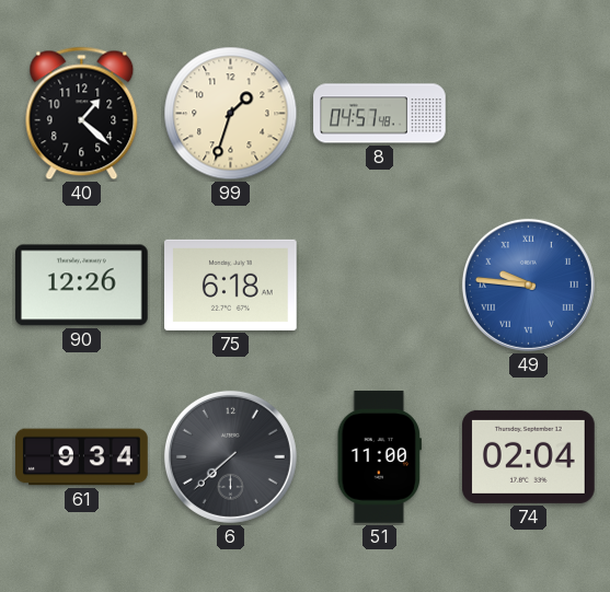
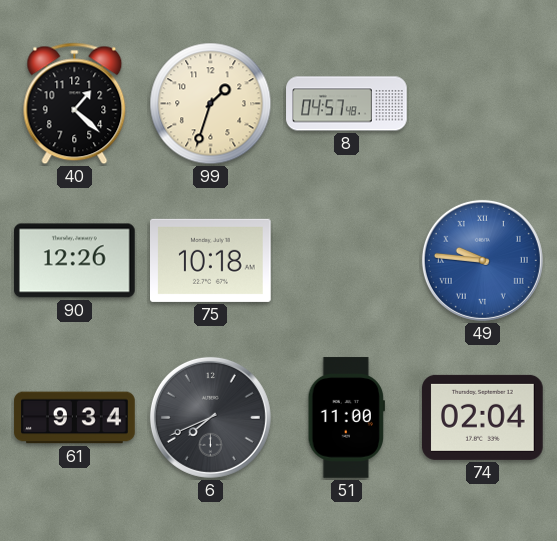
75: 6:18 -> 10:18 (211, 260)
6: 7:38 -> 7:41 (210, 417)
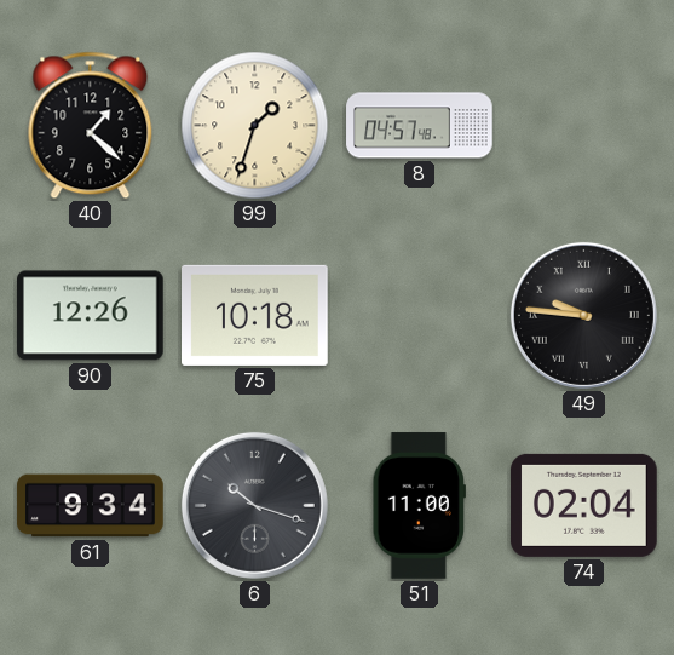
49 dial: blue -> black (583, 315)
6: 7:41 -> 10:18 (254, 505)
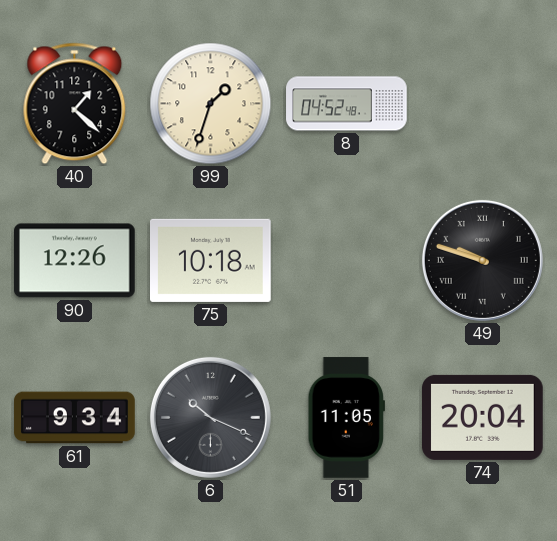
8: 04:57 -> 04:52 (347, 104)
49: 9:46 -> 9:48 (482, 260)
6: 10:18 -> 10:19 (210, 417)
51: 11:00 -> 11:05 (346, 418)
74: 02:04 -> 20:04 (483, 417)
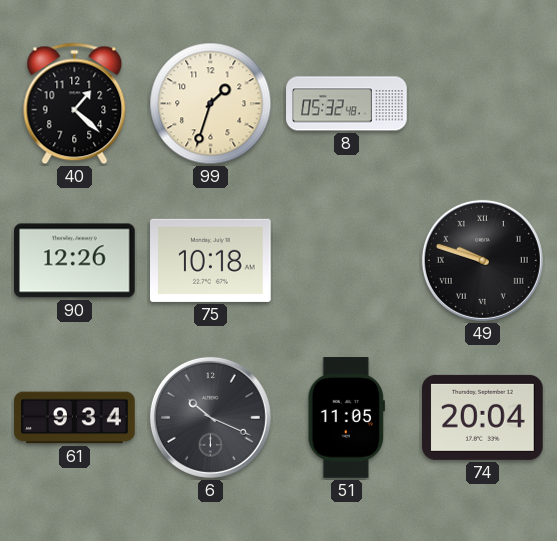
8: 04:52 -> 05:32 (347, 104)
